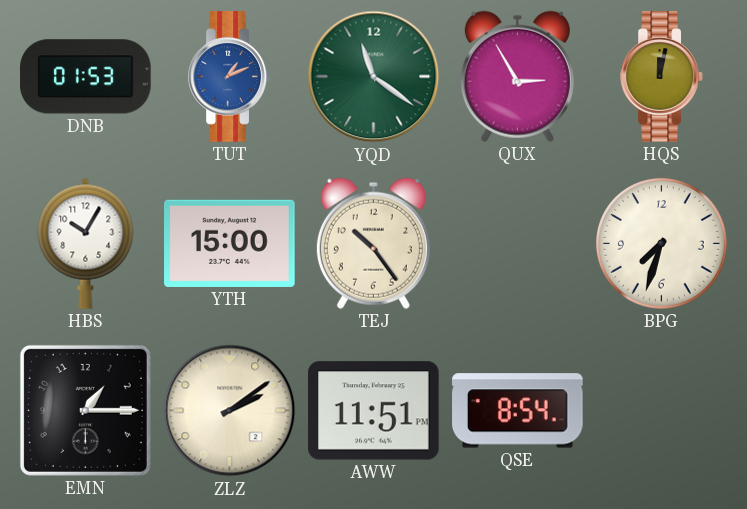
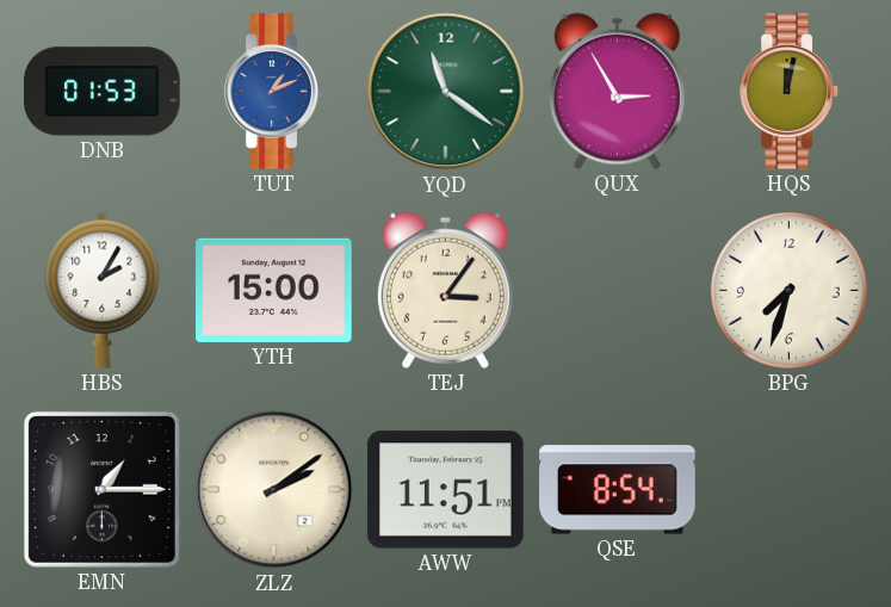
HBS: 10:05 -> 2:05 (103, 290)
TEJ: 10:24 -> 3:06 (445, 290)
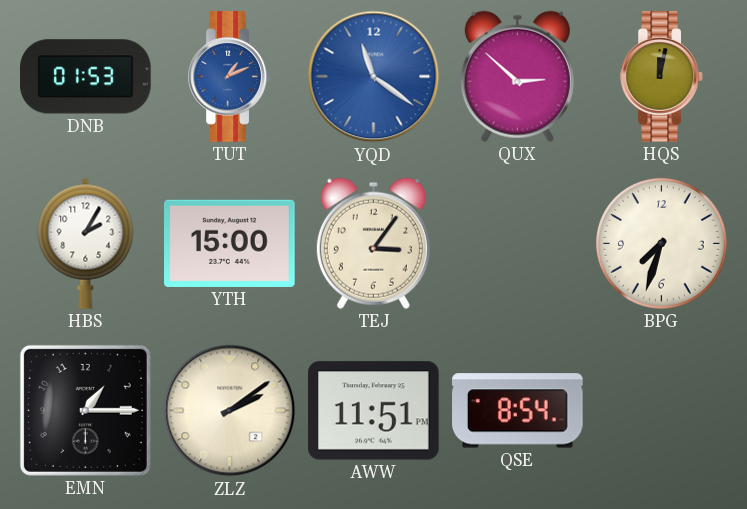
YQD dial: green -> blue (374, 77)
QUX: 2:55 -> 2:52 (517, 76)
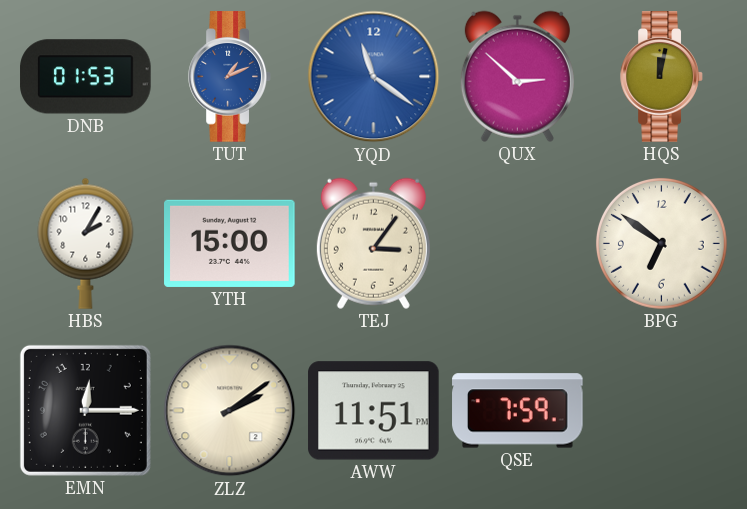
BPG: 7:33 -> 6:51 (661, 243)
EMN: 1:15 -> 12:15 (85, 410)
QSE: 8:54 -> 7:59 (518, 411)
